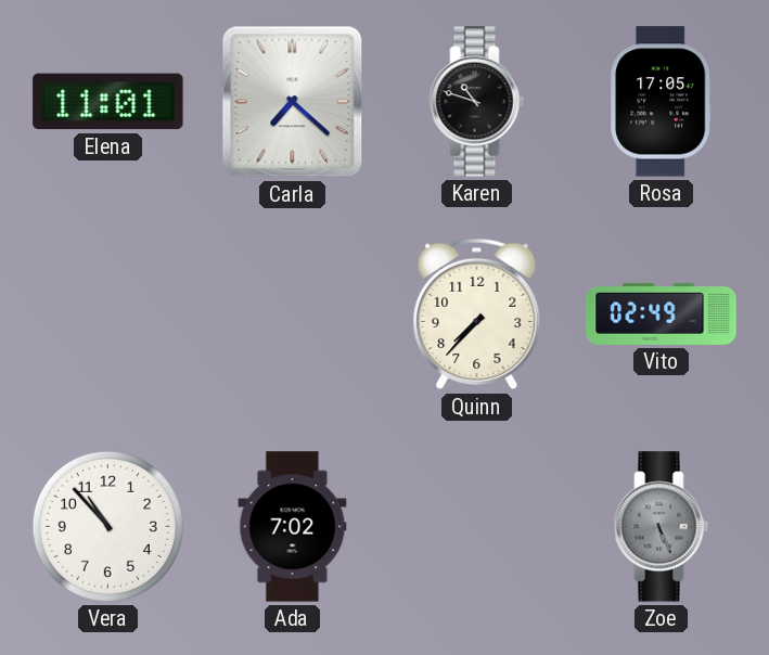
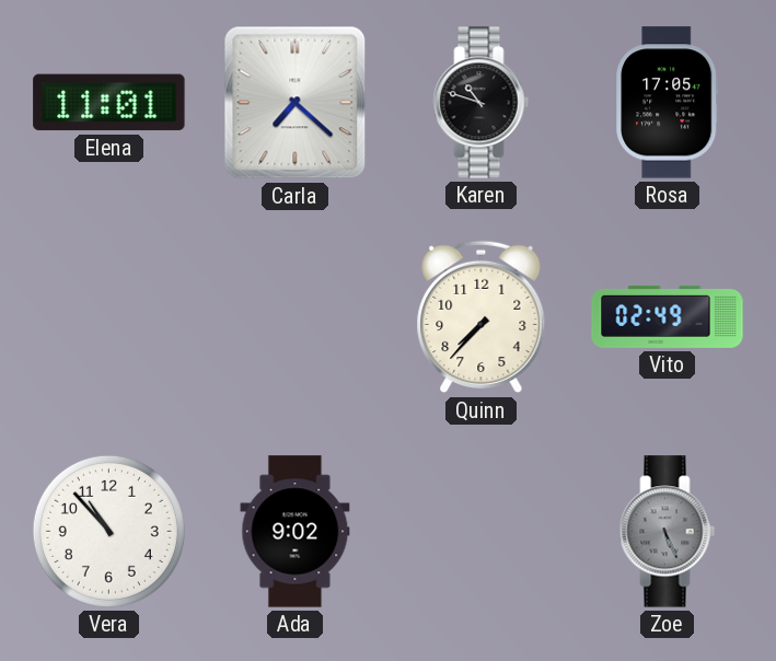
Ada: 7:02 -> 9:02 (296, 532)
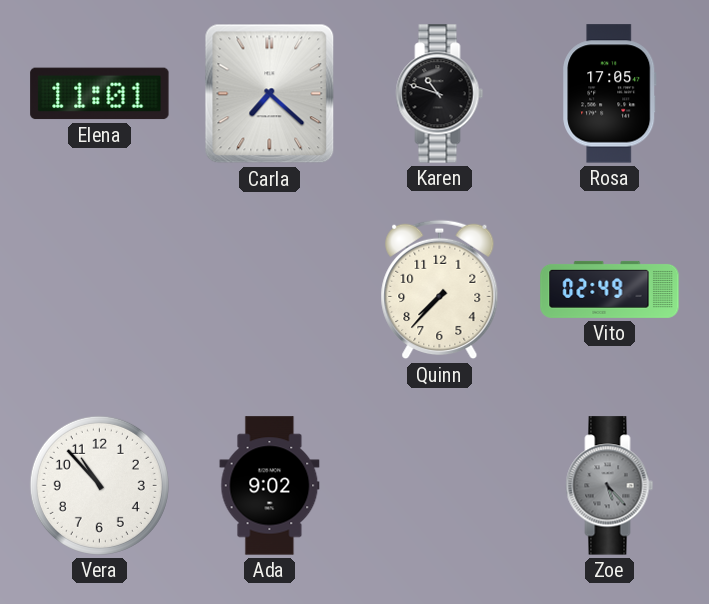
Zoe: 5:26 -> 5:23 (610, 486)
